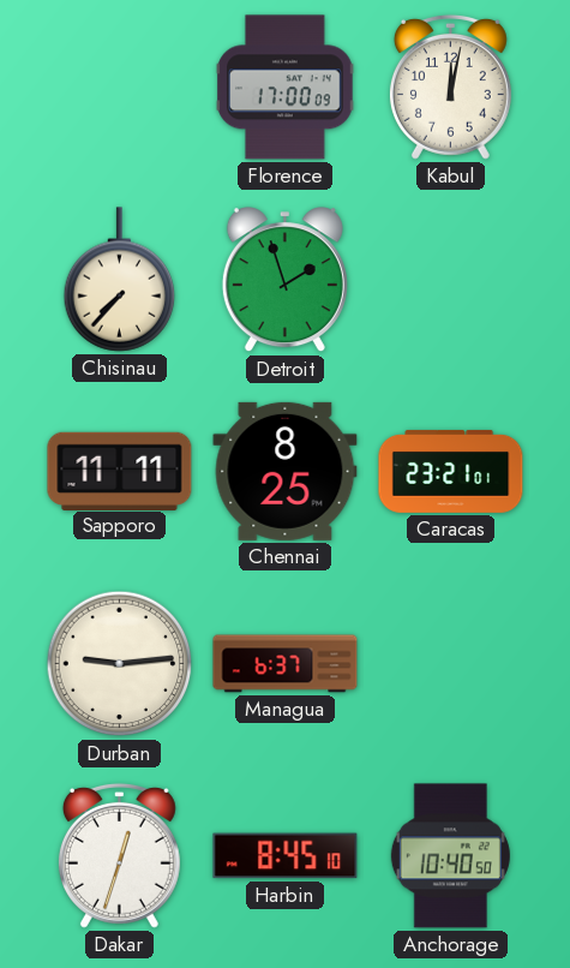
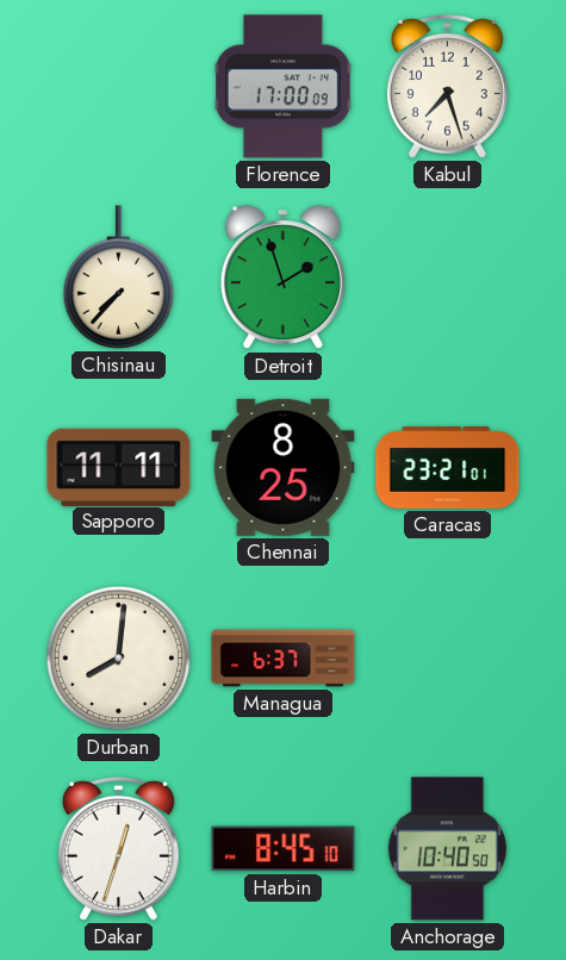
Kabul: 12:02 -> 7:27 (447, 86)
Durban: 9:14 -> 8:01 (119, 659)
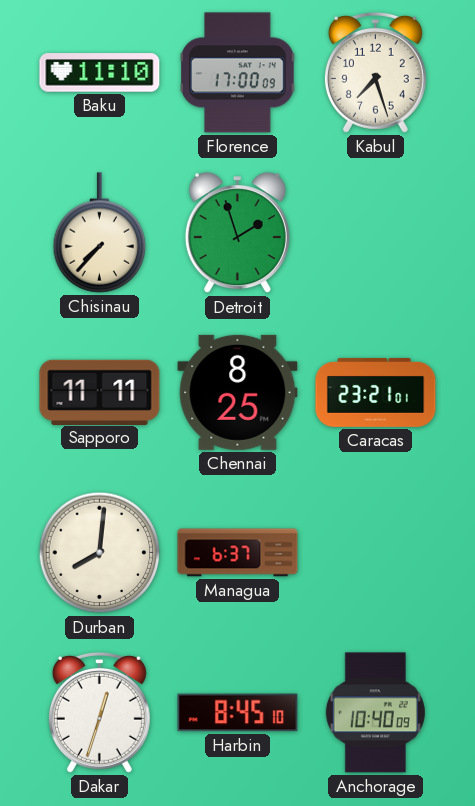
Baku: none -> 11:10 (100, 73)
Anchorage: 10:40:50 -> 10:40:09 (375, 713)
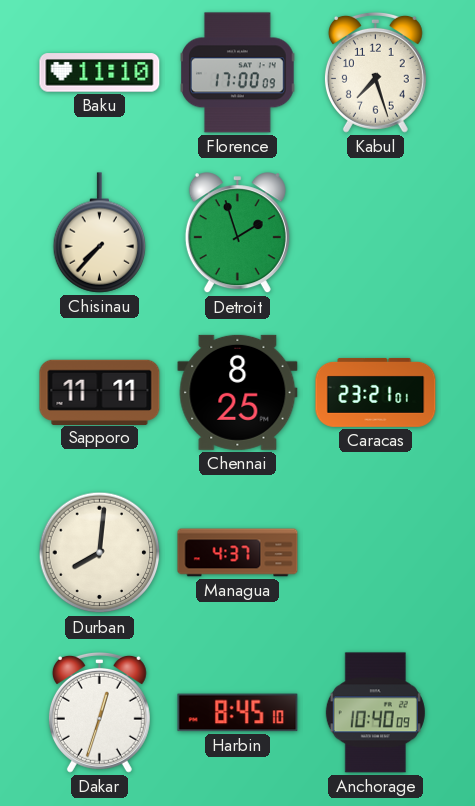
Managua: 6:37 -> 4:37 (238, 553)
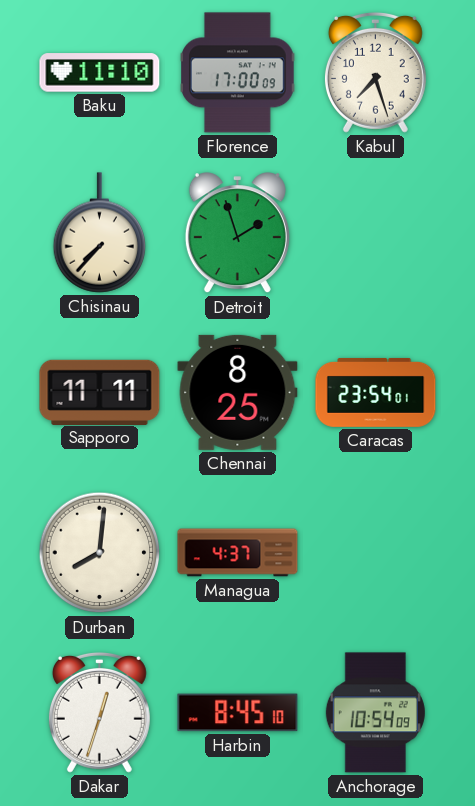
Caracas: 23:21 -> 23:54 (376, 392)
Anchorage: 10:40 -> 10:54 (375, 713)
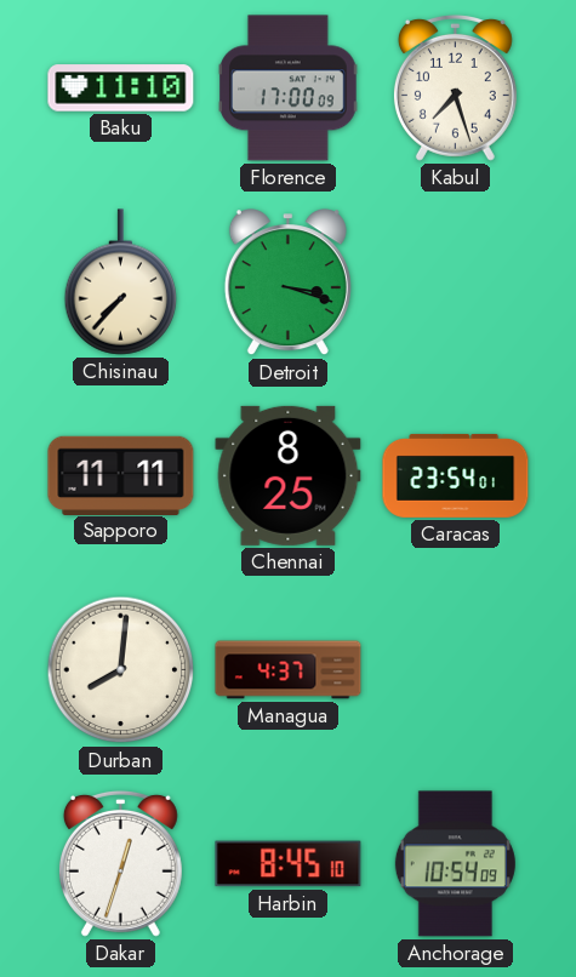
Detroit: 1:57 -> 3:18 (287, 282)
